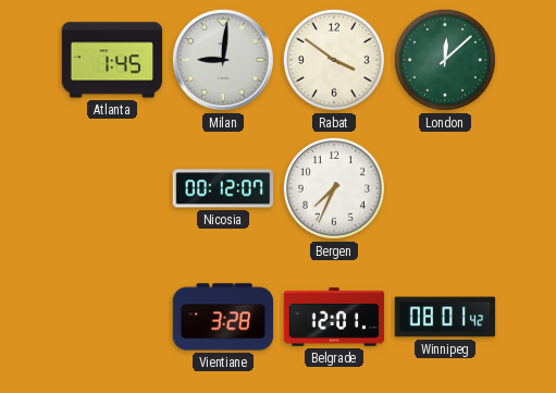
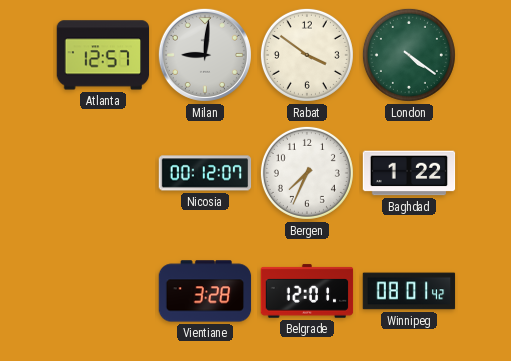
Atlanta: 1:45 -> 12:57 (103, 55)
London: 12:08 -> 4:21 (409, 55)
Baghdad: none -> 1:22 (409, 173)
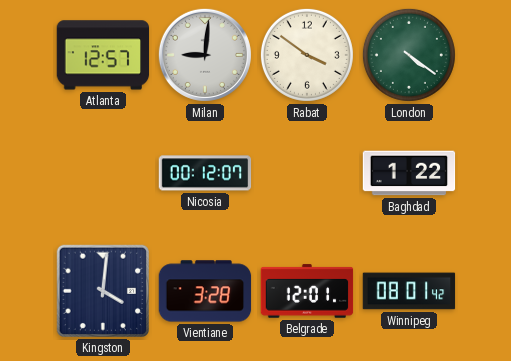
Bergen: 7:34 -> none (307, 173)
Kingston: none -> 4:01 (102, 290)
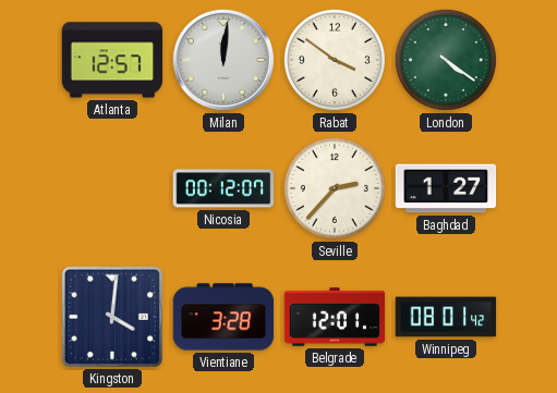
Milan: 9:01 -> 12:01 (223, 60)
Seville: none -> 2:37 (335, 188)
Baghdad: 1:22 -> 1:27 (446, 188)
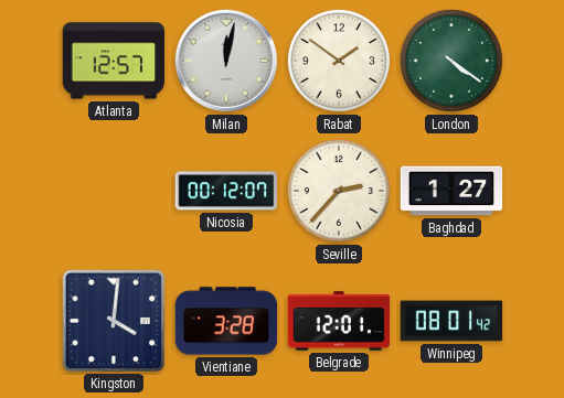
Milan: 12:01 -> 12:02 (226, 61)
Rabat: 3:51 -> 1:51 (339, 61)
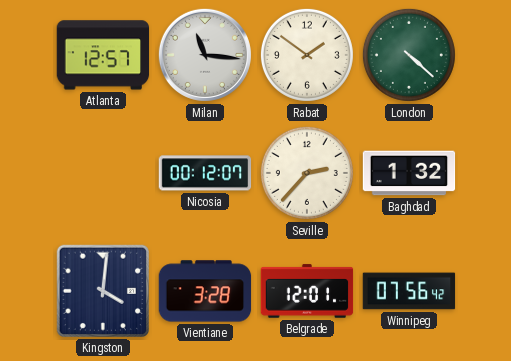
Milan: 12:02 -> 11:16 (205, 55)
London: 4:21 -> 4:22 (409, 55)
Baghdad: 1:27 -> 1:32 (409, 173)
Winnipeg: 08:01 -> 07:56 (409, 291)
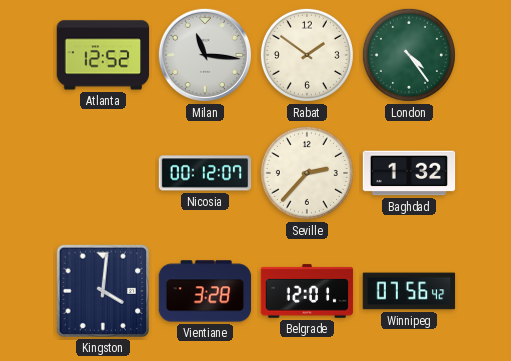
Atlanta: 12:57 -> 12:52 (103, 55)
London: 4:22 -> 4:24 (409, 55)
